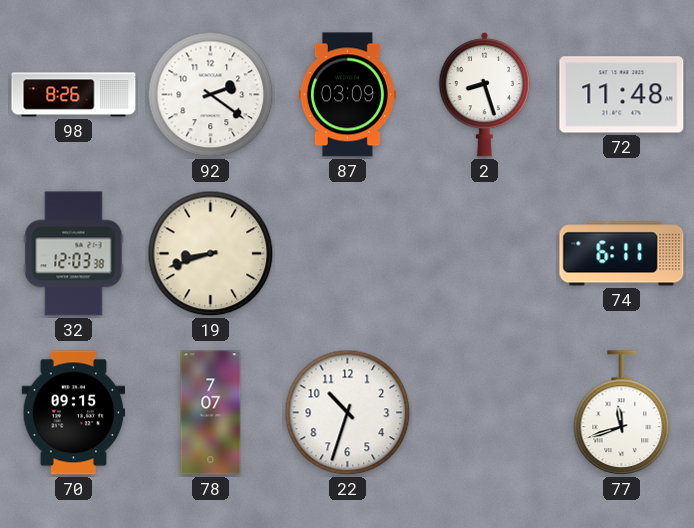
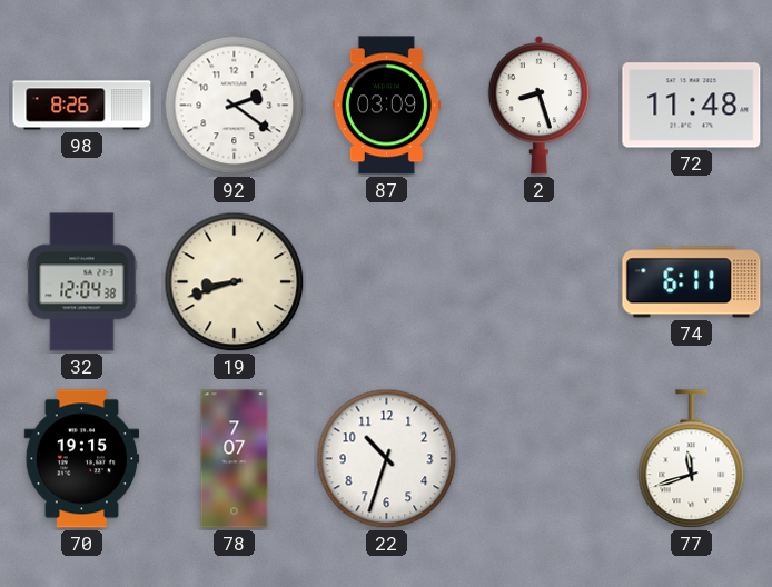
32: 12:03 -> 12:04 (82, 282)
70: 09:15 -> 19:15 (82, 459)
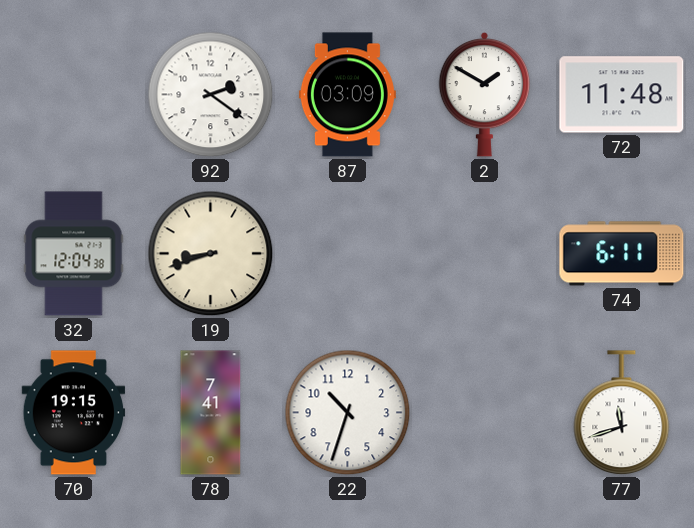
98: 8:26 -> none (82, 106)
2: 8:27 -> 1:50 (485, 94)
78: 7:07 -> 7:41 (211, 413)
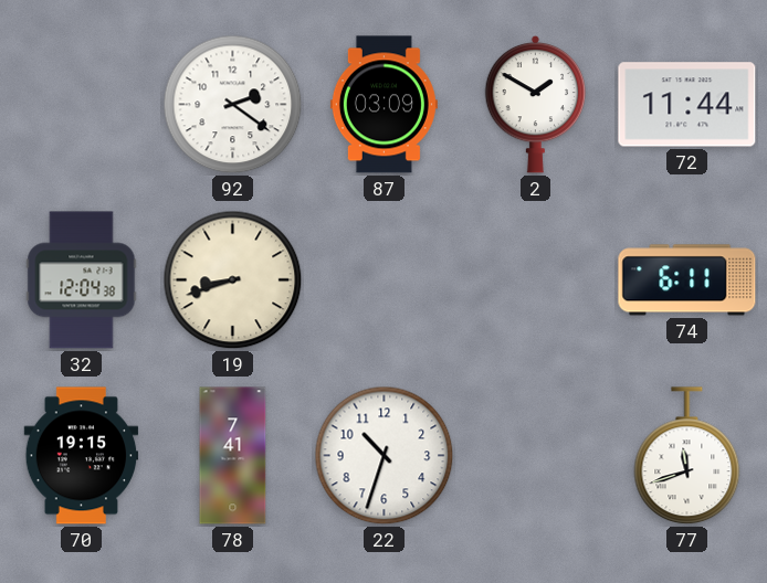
72: 11:48 -> 11:44 (687, 105)
